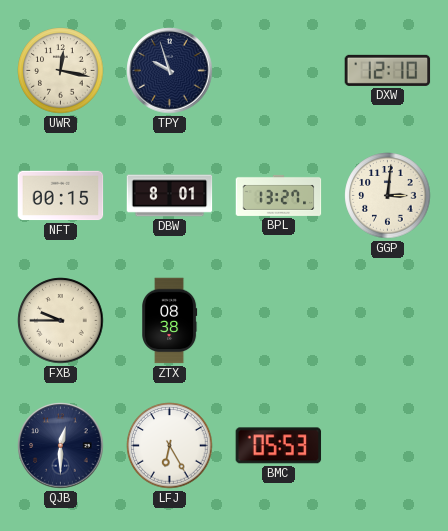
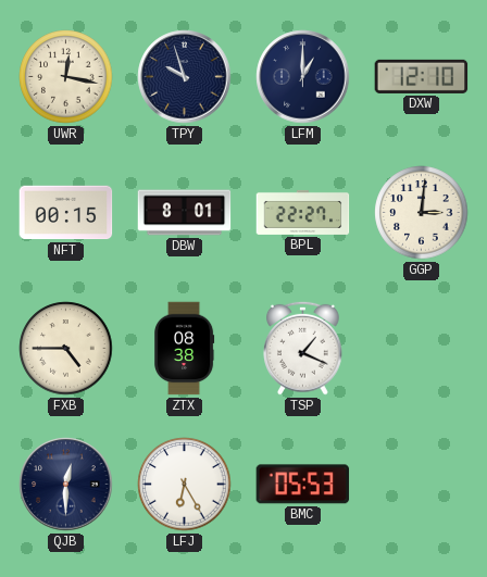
LFM: none -> 1:00 (303, 77)
BPL: 13:27 -> 22:27 (303, 212)
FXB: 9:45 -> 4:45 (66, 349)
TSP: none -> 1:19 (303, 348)
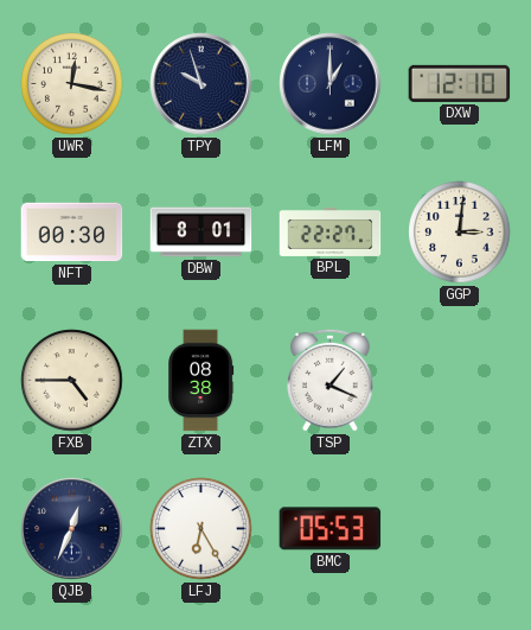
NFT: 00:15 -> 00:30 (72, 233)
QJB: 12:30 -> 12:34 (72, 529)
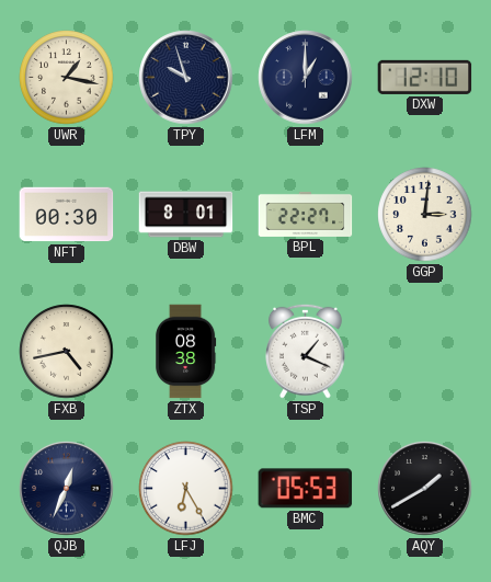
UWR: 12:17 -> 1:17 (67, 78)
FXB: 4:45 -> 4:43 (67, 352)
AQY: none -> 1:40 (425, 489)
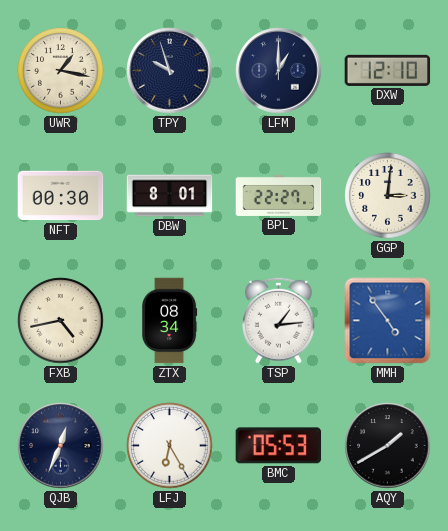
ZTX: 08:38 -> 08:34 (170, 321)
TSP: 1:19 -> 1:14 (279, 320)
MMH: none -> 4:54 (388, 321)
